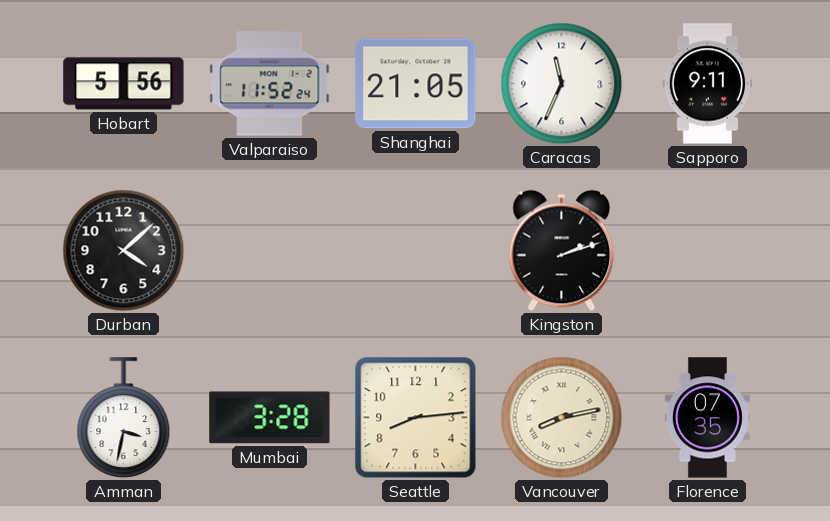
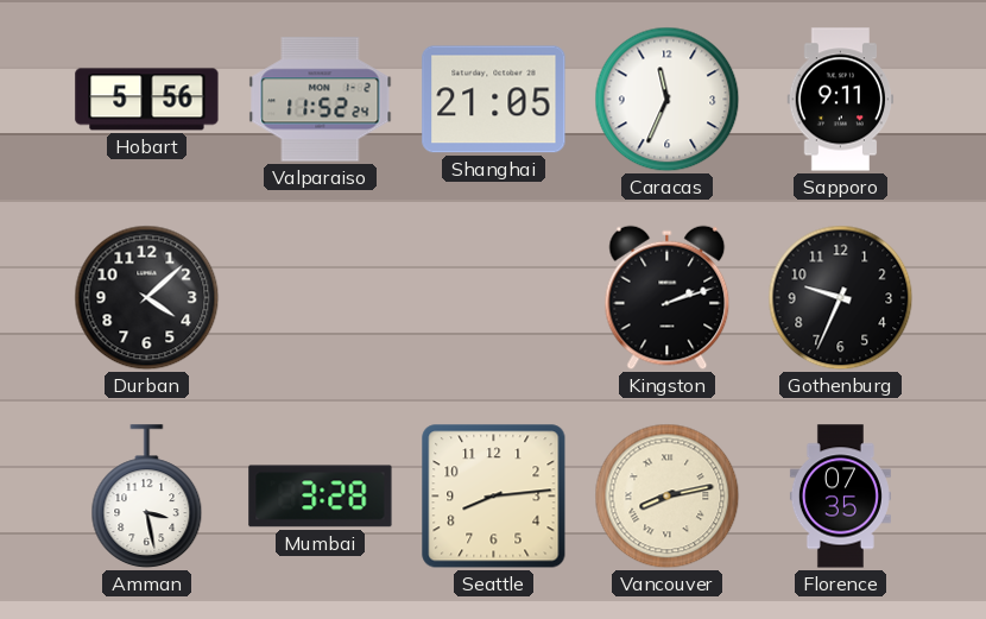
Gothenburg: none -> 9:34 (841, 298)
Amman: 3:32 -> 3:28 (147, 497)
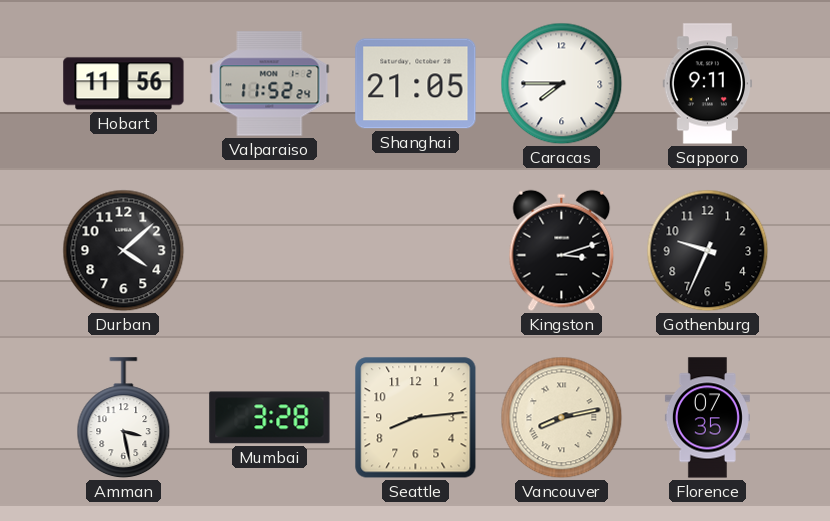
Hobart: 5:56 -> 11:56 (124, 84)
Caracas: 11:34 -> 7:45 (562, 84)
Kingston: 2:12 -> 3:12 (562, 251)
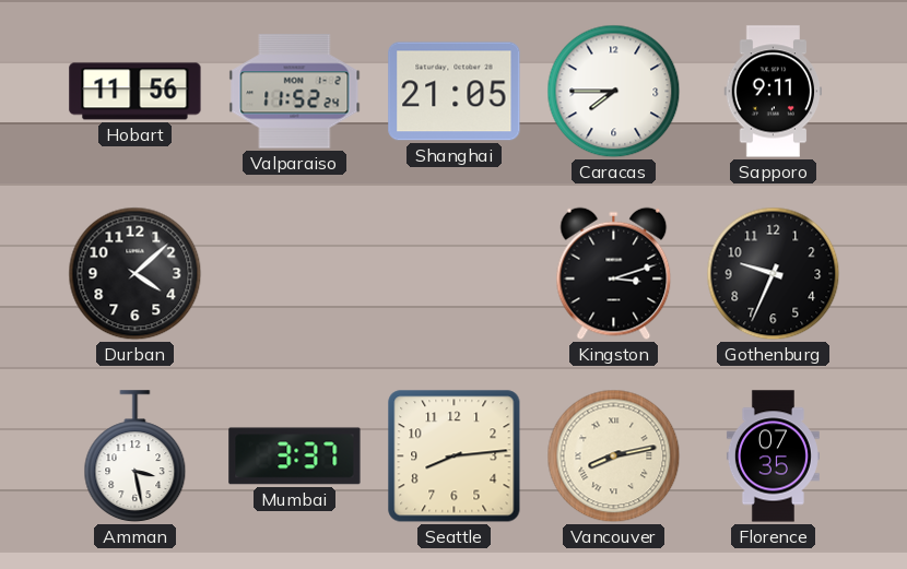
Mumbai: 3:28 -> 3:37 (295, 457)
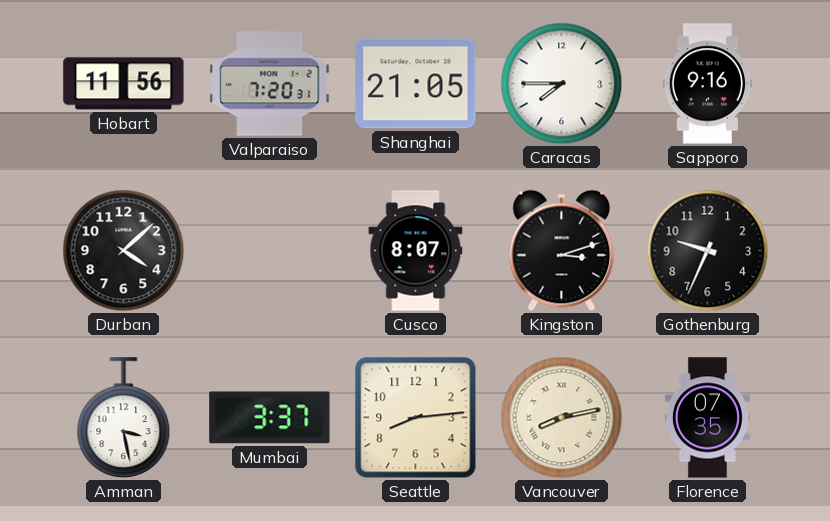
Valparaiso: 11:52 -> 7:20 (270, 84)
Sapporo: 9:11 -> 9:16 (708, 84)
Cusco: none -> 8:07 (416, 251)
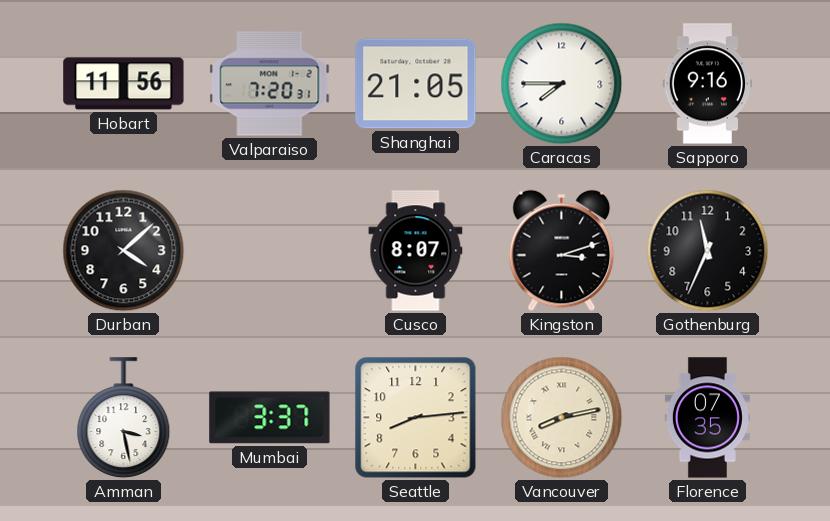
Gothenburg: 9:34 -> 11:34 (708, 251)
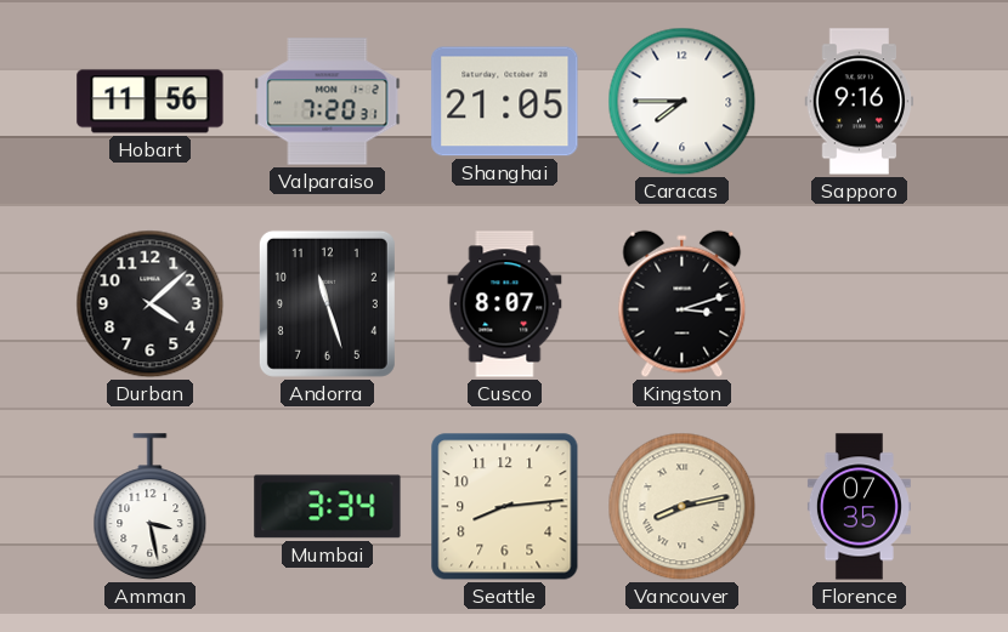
Andorra: none -> 11:27 (327, 303)
Gothenburg: 11:34 -> none (708, 251)
Mumbai: 3:37 -> 3:34 (328, 507)
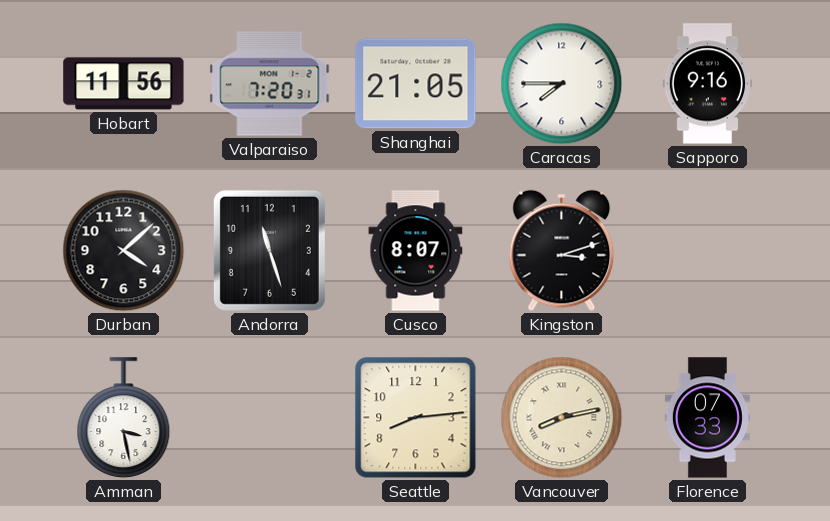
Mumbai: 3:34 -> none (328, 507)
Florence: 07:35 -> 07:33 (707, 418)
